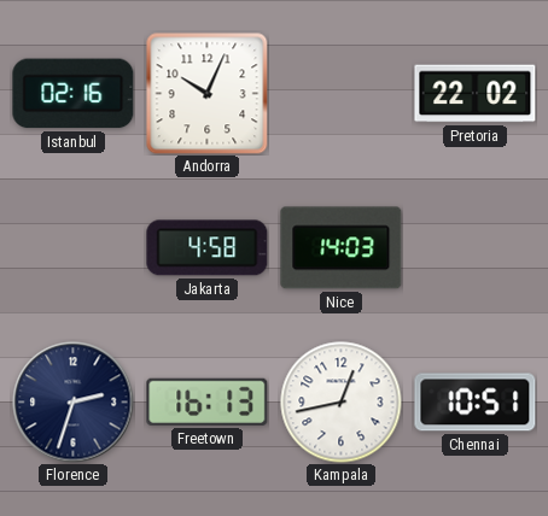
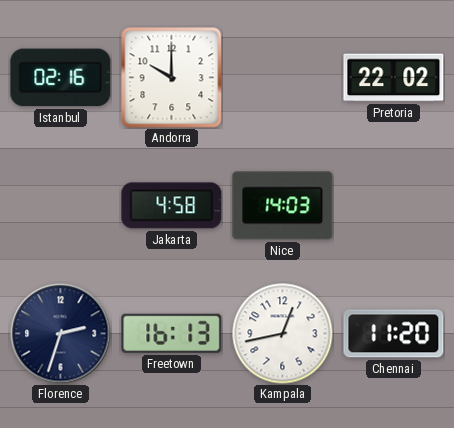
Andorra: 10:04 -> 10:00 (172, 78)
Chennai: 10:51 -> 11:20 (394, 334)
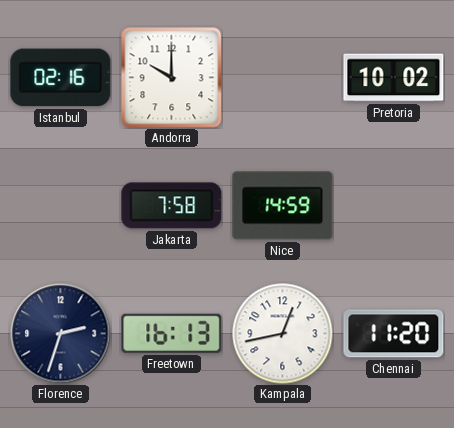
Pretoria: 22:02 -> 10:02 (394, 78)
Jakarta: 4:58 -> 7:58 (172, 206)
Nice: 14:03 -> 14:59 (283, 206)
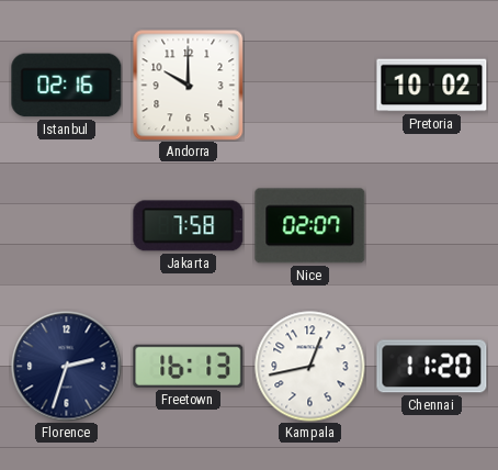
Nice: 14:59 -> 02:07 (310, 226)
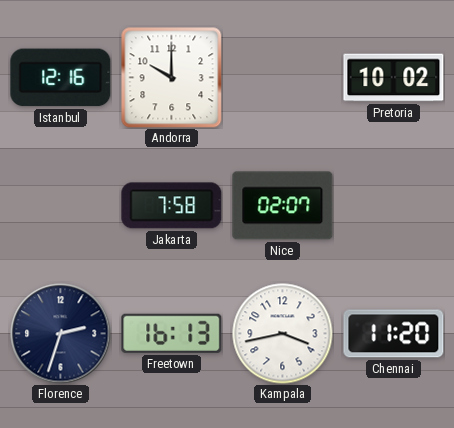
Istanbul: 02:16 -> 12:16 (61, 78)
Kampala: 12:43 -> 3:43 (283, 334)
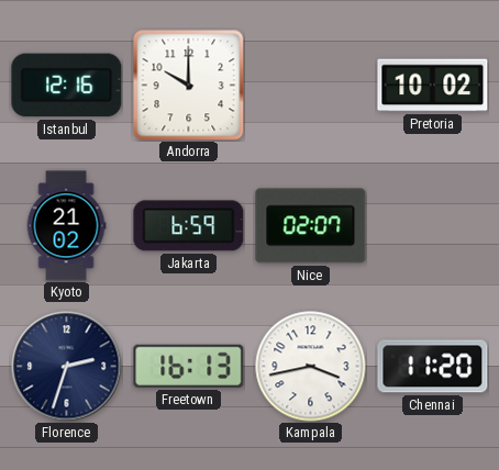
Kyoto: none -> 21:02 (66, 226)
Jakarta: 7:58 -> 6:59 (189, 226)
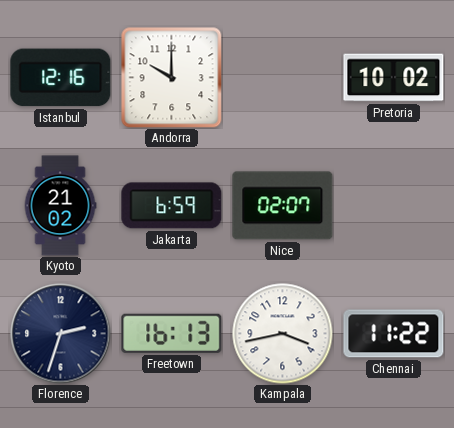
Chennai: 11:20 -> 11:22 (394, 334)
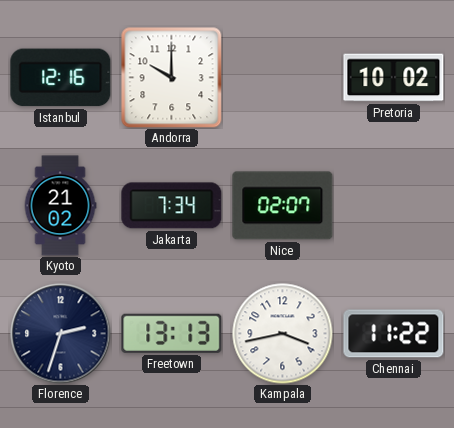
Jakarta: 6:59 -> 7:34 (172, 206)
Freetown: 16:13 -> 13:13 (172, 333)
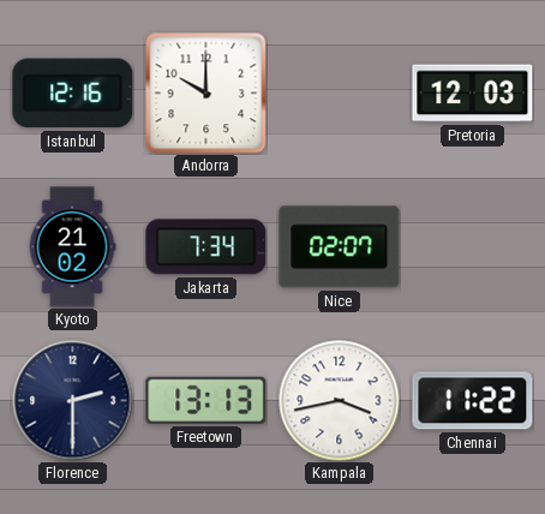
Pretoria: 10:02 -> 12:03 (473, 94)
Florence: 2:33 -> 2:30 (73, 401)
